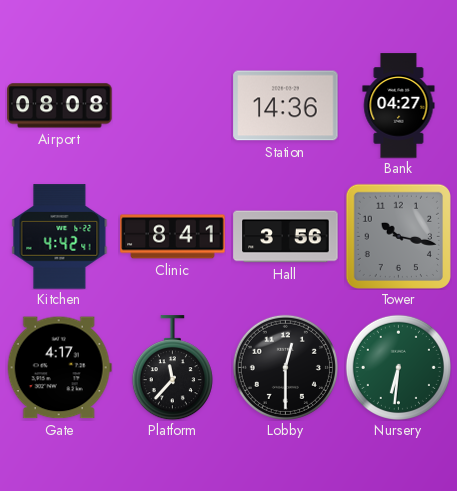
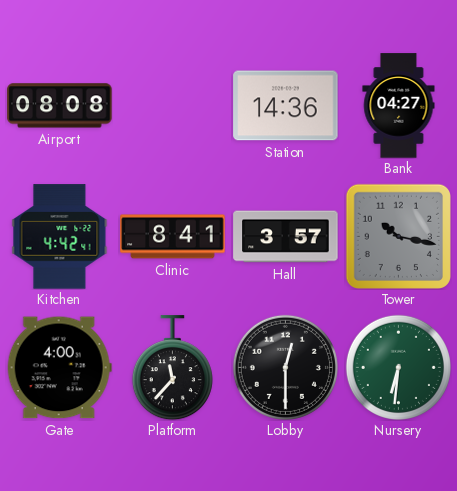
Hall: 3:56 -> 3:57 (286, 237)
Gate: 4:17 -> 4:00 (59, 368)
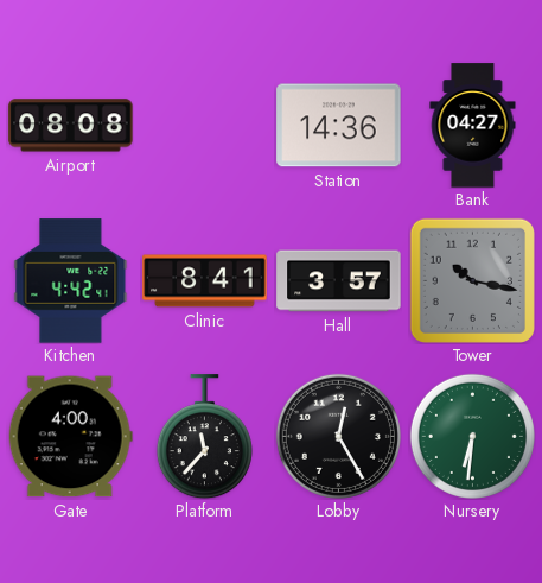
Lobby: 12:30 -> 12:25 (338, 436)
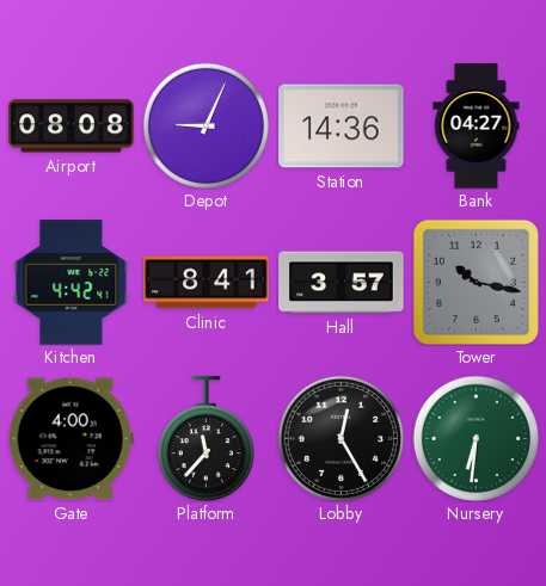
Depot: none -> 9:04 (205, 125)
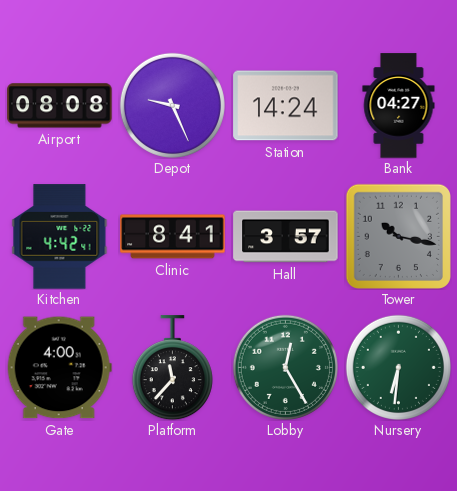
Depot: 9:04 -> 9:26 (172, 105)
Station: 14:36 -> 14:24 (286, 106)
Lobby dial: black -> green (285, 367)
